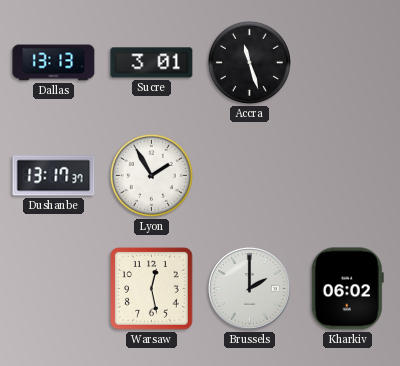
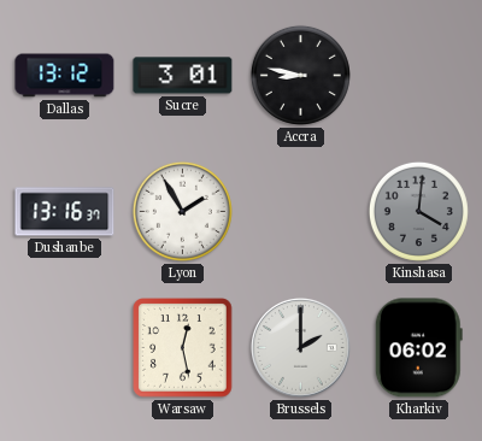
Dallas: 13:13 -> 13:12 (65, 76)
Accra: 11:27 -> 8:47 (300, 75)
Dushanbe: 13:17 -> 13:16 (65, 212)
Kinshasa: none -> 4:01 (418, 211)
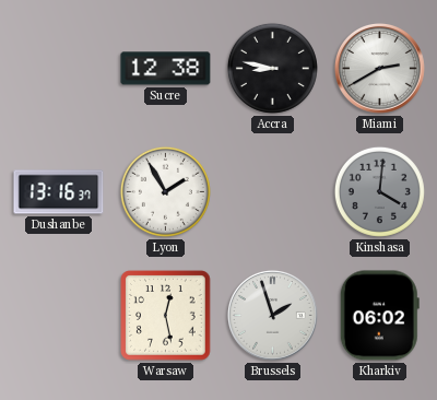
Dallas: 13:12 -> none (65, 76)
Sucre: 3:01 -> 12:38 (166, 69)
Miami: none -> 2:40 (380, 69)
Brussels: 2:00 -> 1:57 (273, 316)
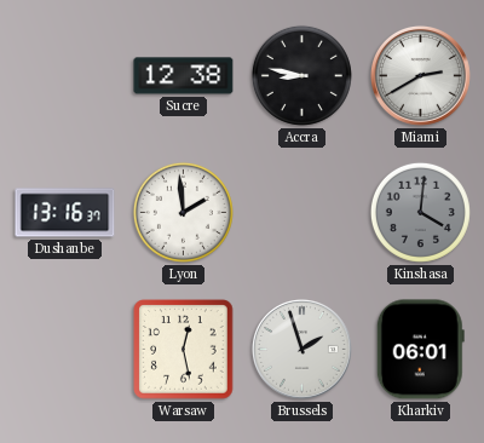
Lyon: 1:55 -> 1:59 (183, 212)
Kharkiv: 06:02 -> 06:01 (420, 350)
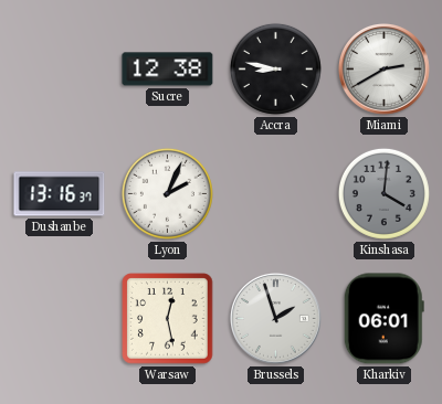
Lyon: 1:59 -> 2:04 (167, 193)
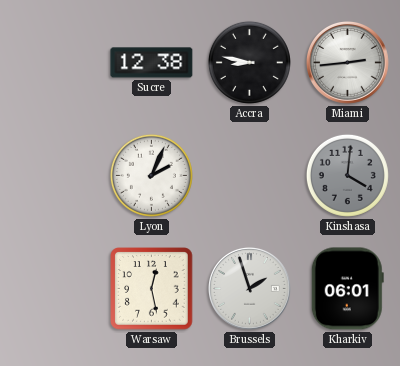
Miami: 2:40 -> 2:44 (348, 63)
Dushanbe: 13:16 -> none (60, 194)
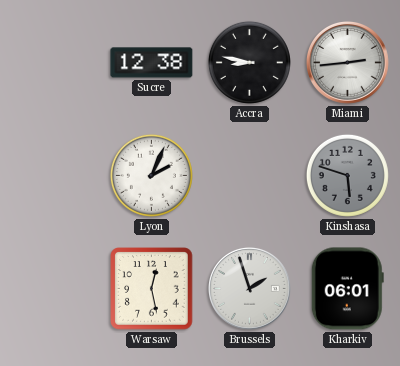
Kinshasa: 4:01 -> 5:48 (347, 175)
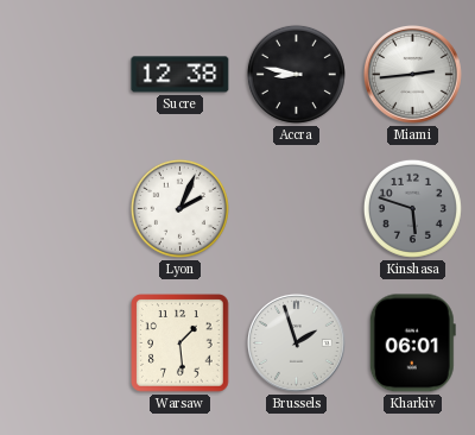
Warsaw: 12:28 -> 1:29 (180, 343)
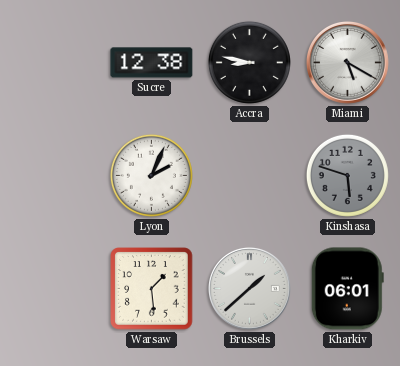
Miami: 2:44 -> 5:20 (348, 63)
Brussels: 1:57 -> 1:38 (250, 289)
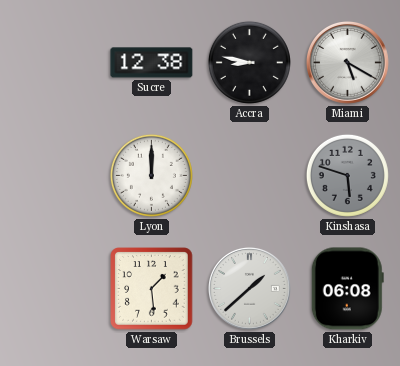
Lyon: 2:04 -> 12:00 (151, 175)
Kharkiv: 06:01 -> 06:08 (347, 289)
